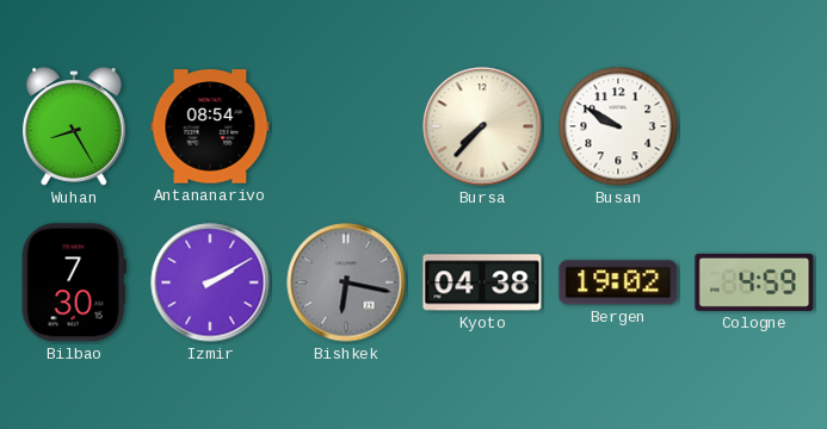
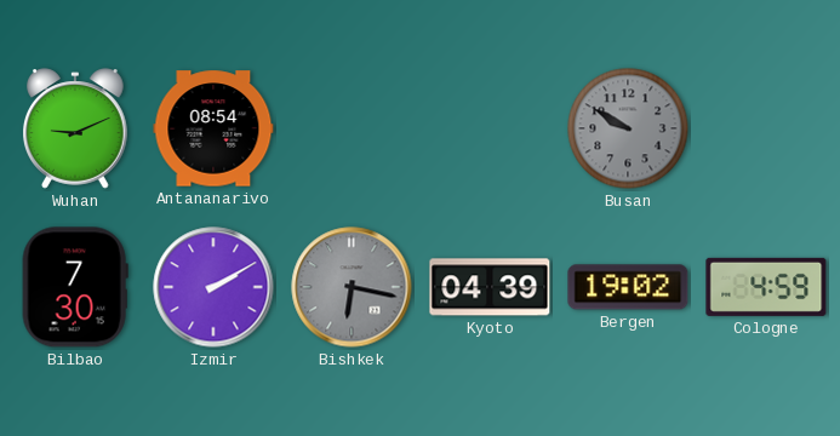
Wuhan: 8:25 -> 9:11 (76, 128)
Bursa: 7:37 -> none (482, 126)
Busan dial: white -> grey (628, 128)
Kyoto: 04:38 -> 04:39 (490, 287)
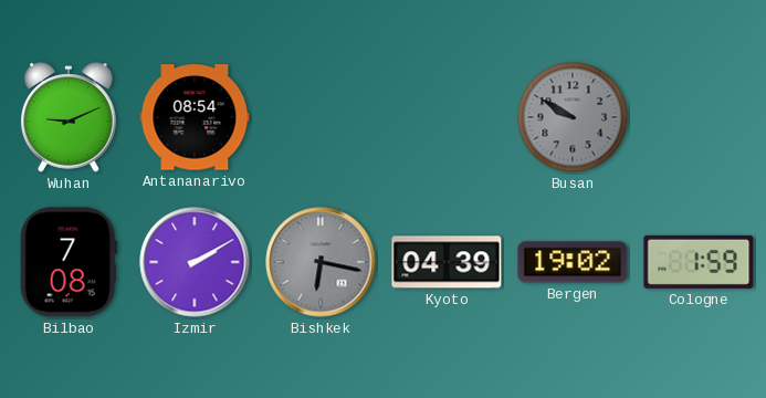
Bilbao: 7:30 -> 7:08 (69, 262)
Cologne: 4:59 -> 1:59 (699, 262)
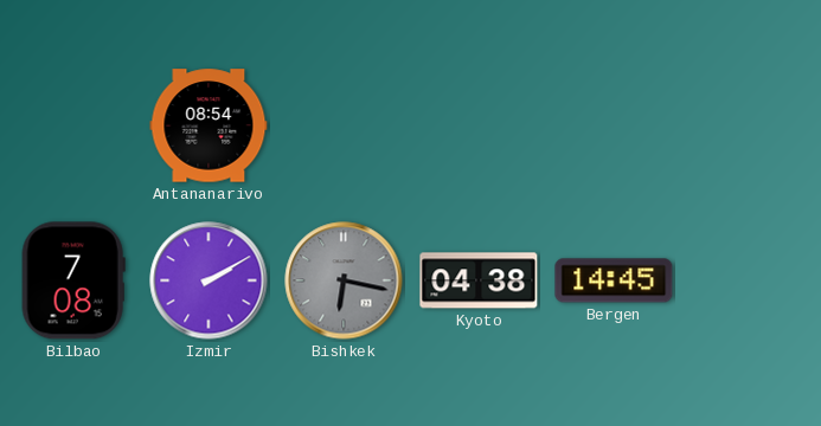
Wuhan: 9:11 -> none (70, 117)
Busan: 9:50 -> none (573, 117)
Kyoto: 04:39 -> 04:38 (479, 280)
Bergen: 19:02 -> 14:45 (614, 280)
Cologne: 1:59 -> none (699, 262)
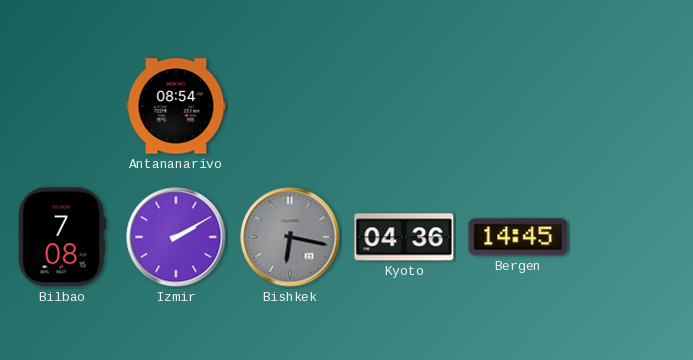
Kyoto: 04:38 -> 04:36 (404, 237)
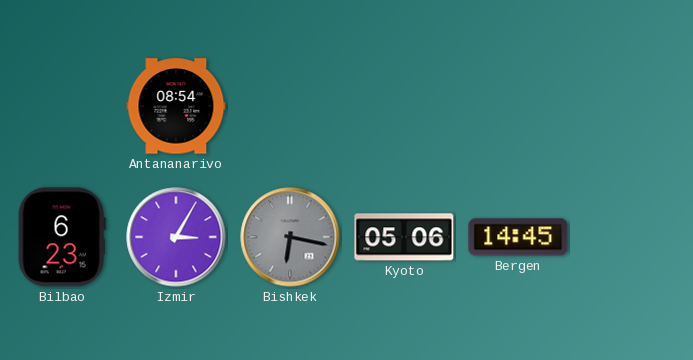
Bilbao: 7:08 -> 6:23 (62, 237)
Izmir: 2:10 -> 3:05 (176, 237)
Kyoto: 04:36 -> 05:06 (404, 237)
